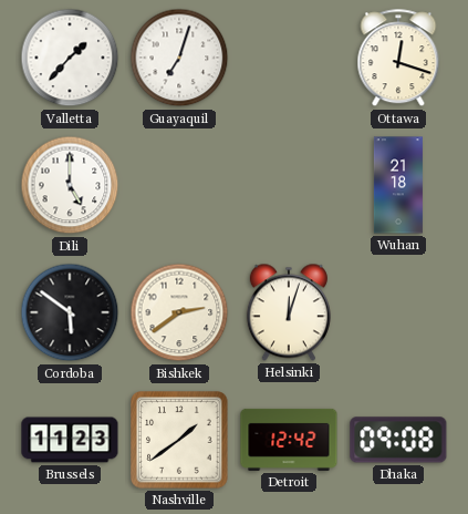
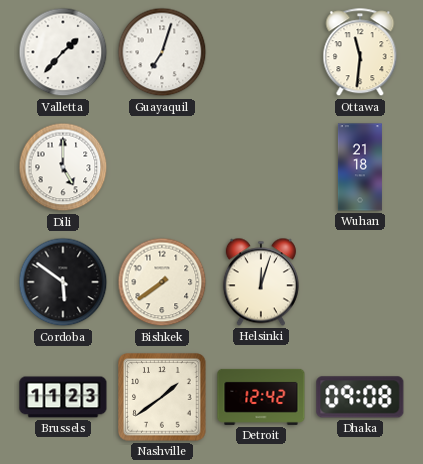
Ottawa: 12:18 -> 11:31 (360, 53)
Bishkek: 2:39 -> 7:39 (162, 282)
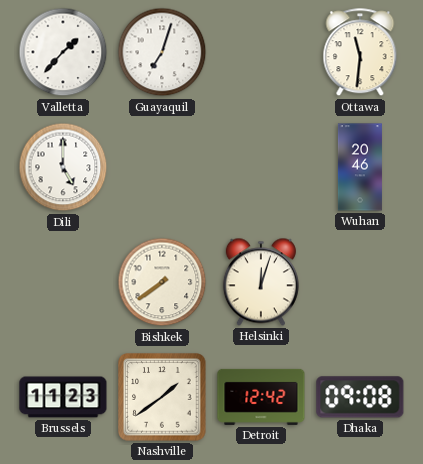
Wuhan: 21:18 -> 20:46 (360, 167)
Cordoba: 5:51 -> none (63, 282)
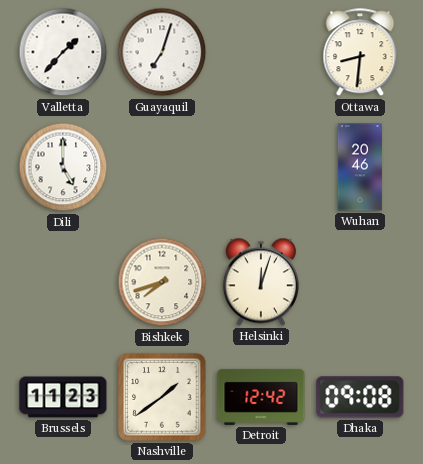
Ottawa: 11:31 -> 8:31 (360, 53)
Bishkek: 7:39 -> 7:42 (162, 282)
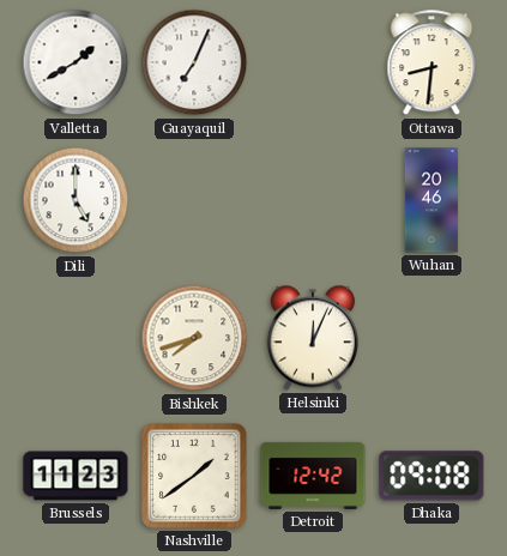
Valletta: 1:37 -> 1:40 (76, 62)
Guayaquil: 7:03 -> 7:04 (194, 62)
Helsinki: 12:03 -> 12:04 (313, 338)
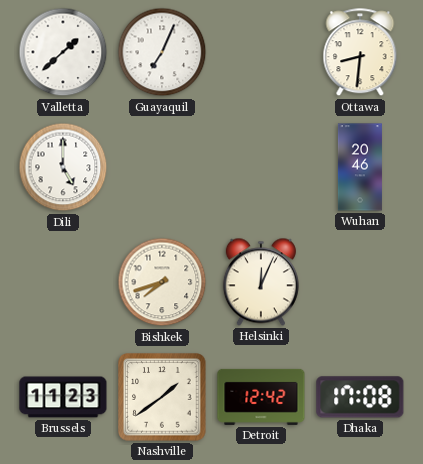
Valletta: 1:40 -> 1:38 (63, 52)
Dhaka: 09:08 -> 17:08 (360, 397)
